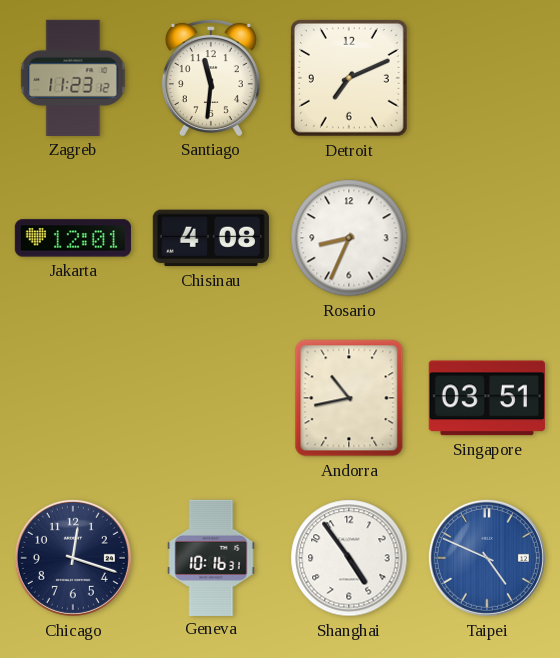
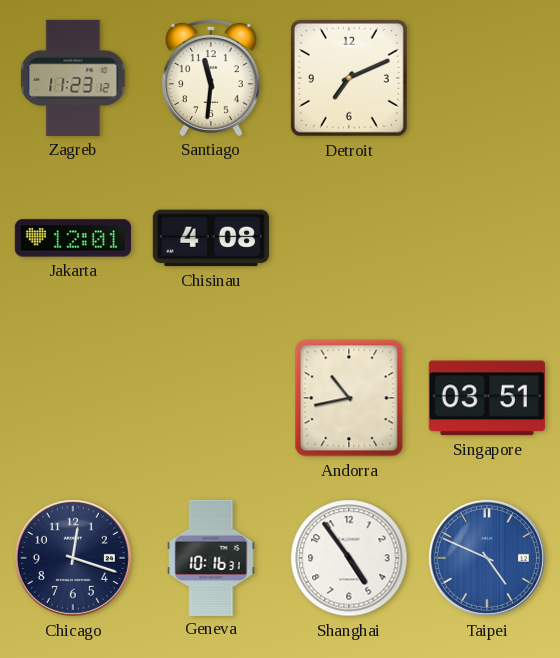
Rosario: 8:34 -> none (349, 238)
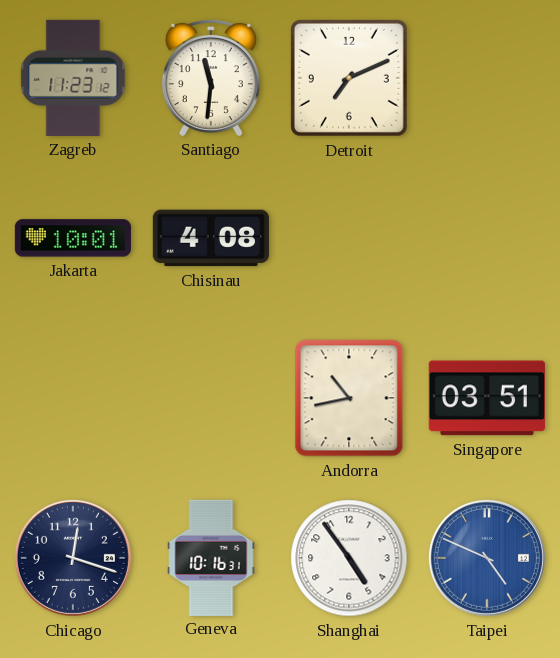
Jakarta: 12:01 -> 10:01 (73, 238)
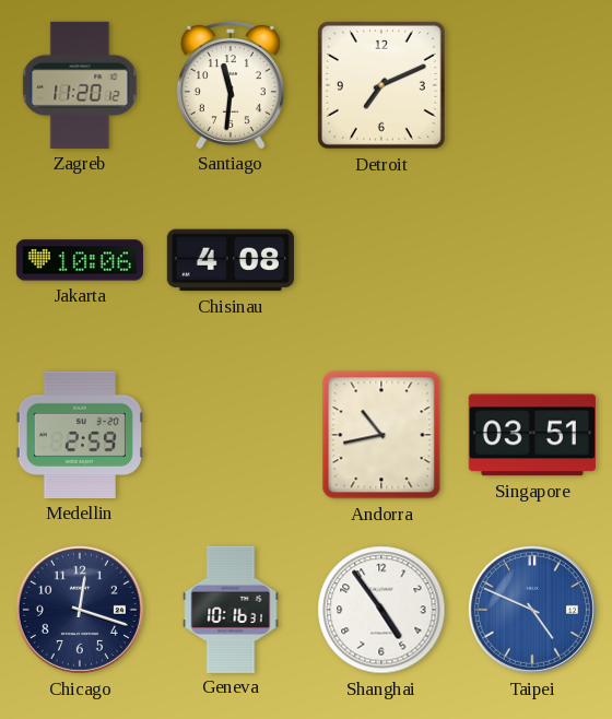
Zagreb: 11:23 -> 11:20 (80, 85)
Jakarta: 10:01 -> 10:06 (80, 260)
Medellin: none -> 2:59 (80, 435)
